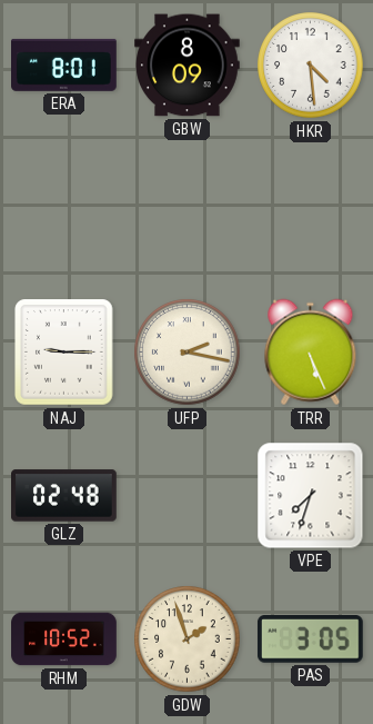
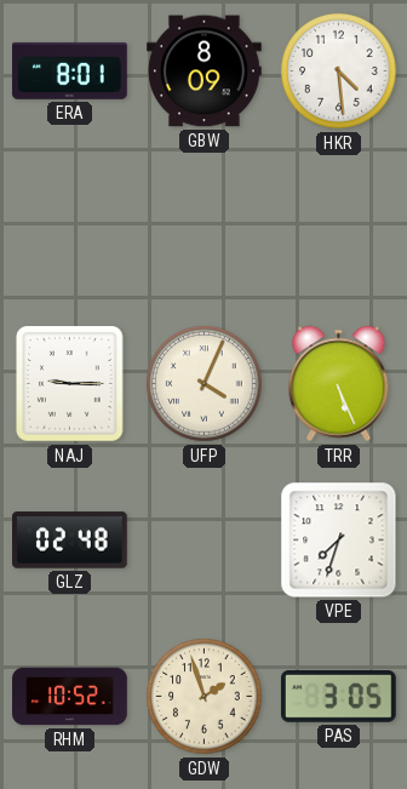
UFP: 2:17 -> 4:04 (205, 384)
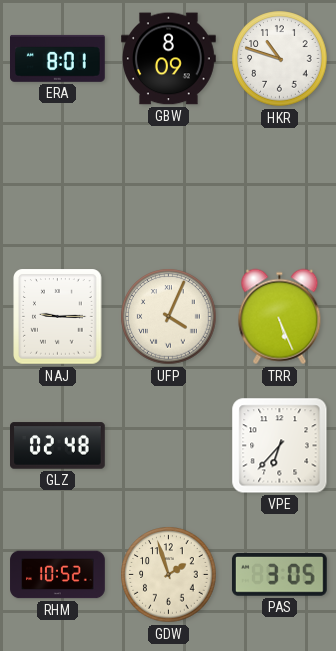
HKR: 4:29 -> 10:48 (280, 59)
VPE: 7:33 -> 6:37 (280, 446)
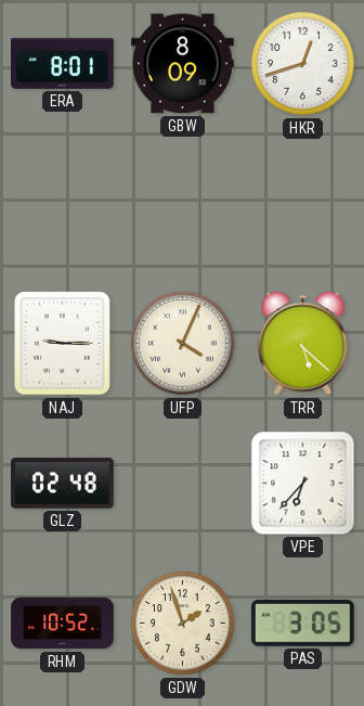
HKR: 10:48 -> 12:42 (303, 64)
TRR: 5:26 -> 5:22 (303, 344)
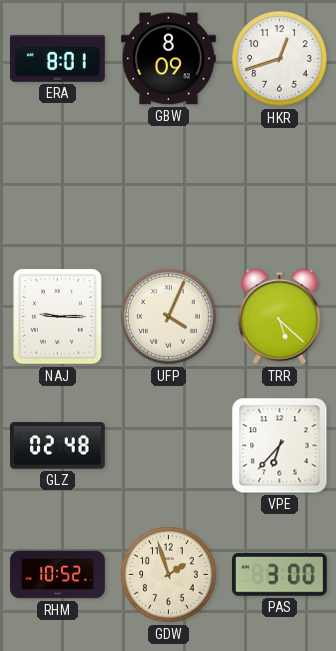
PAS: 3:05 -> 3:00 (279, 575)
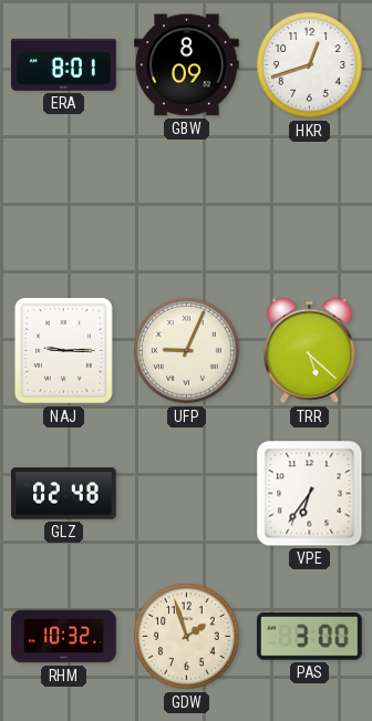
UFP: 4:04 -> 9:04 (187, 351)
VPE: 6:37 -> 6:36 (310, 494)
RHM: 10:52 -> 10:32 (64, 637)
